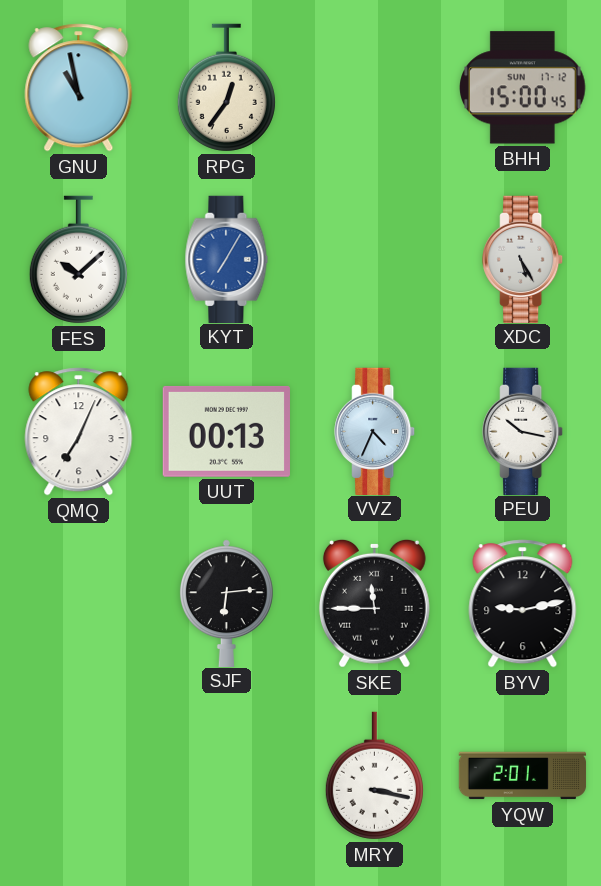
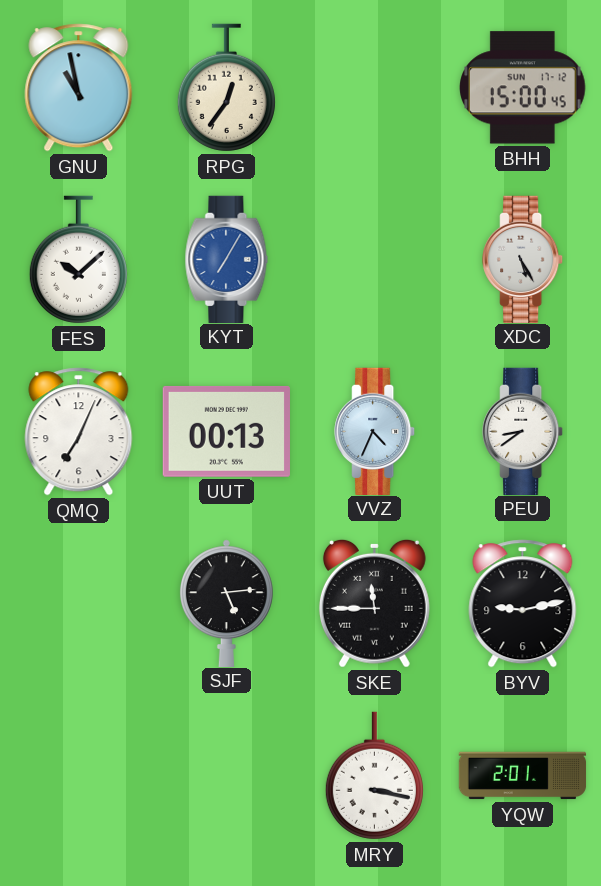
PEU: 10:17 -> 8:39 (523, 431)
SJF: 6:14 -> 5:14 (226, 603)
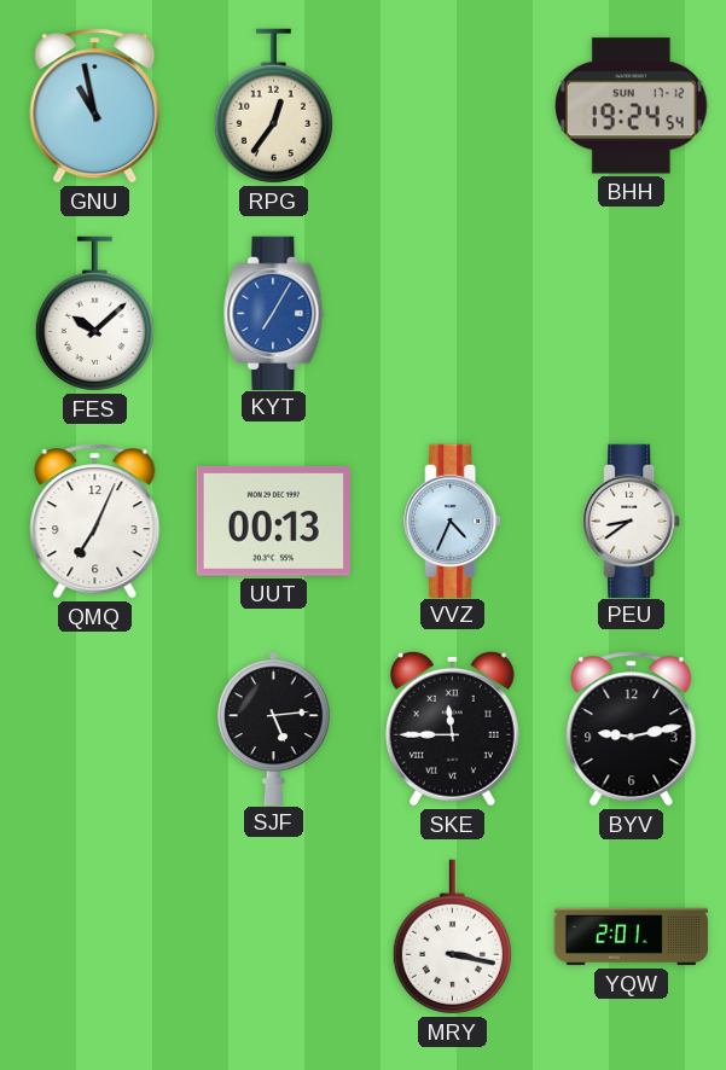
BHH: 15:00 -> 19:24 (632, 106)
XDC: 5:25 -> none (523, 259)
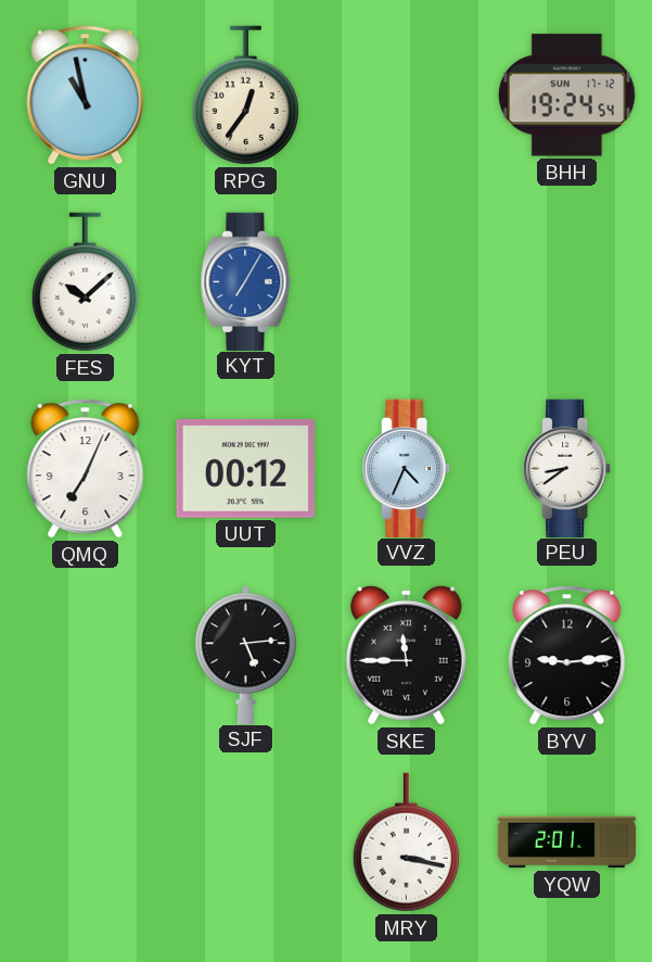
UUT: 00:13 -> 00:12 (245, 468)
BYV: 9:13 -> 9:14 (567, 656)
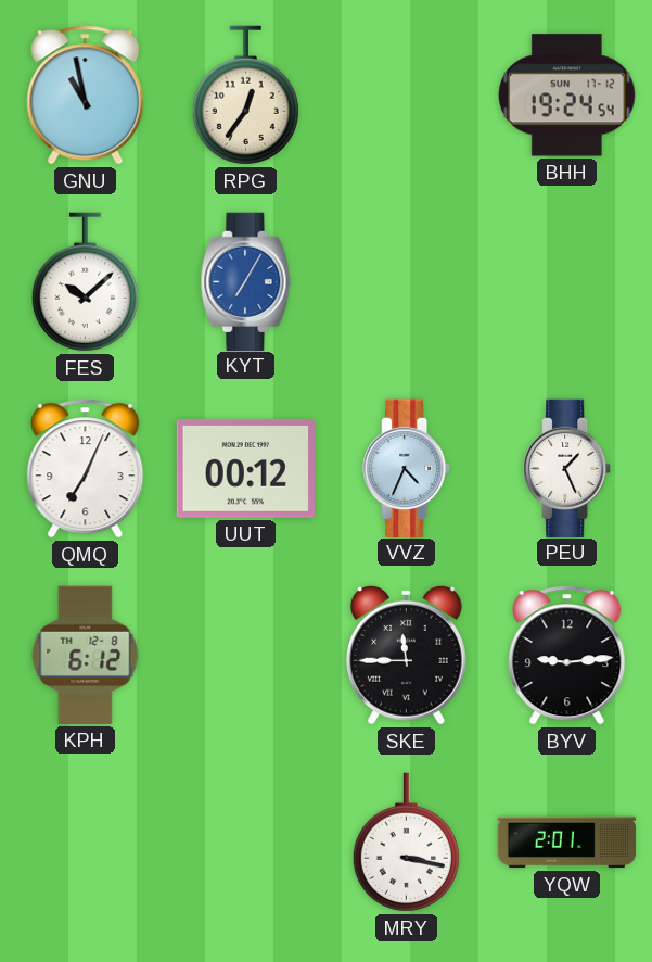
PEU: 8:39 -> 1:26 (567, 468)
KPH: none -> 6:12 (86, 655)
SJF: 5:14 -> none (245, 655)
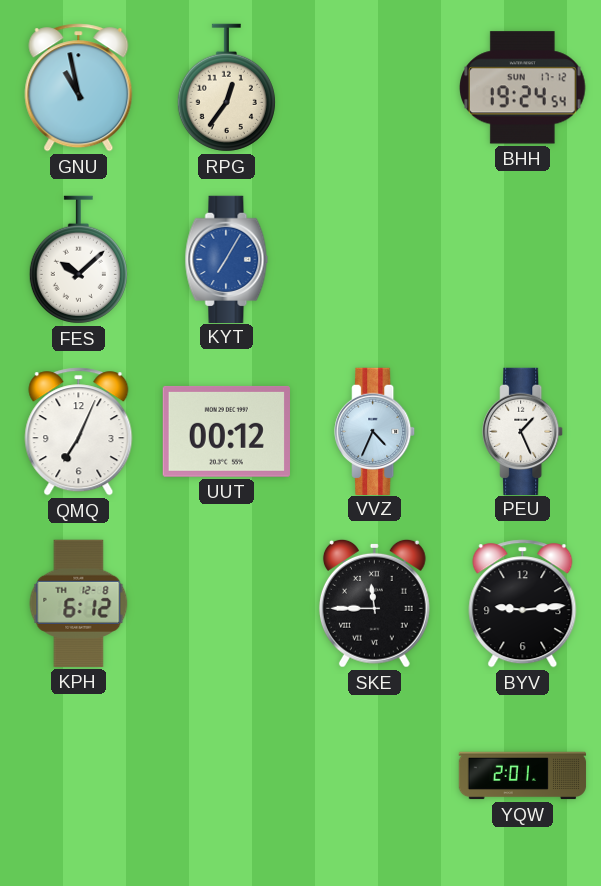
MRY: 3:17 -> none (406, 843)
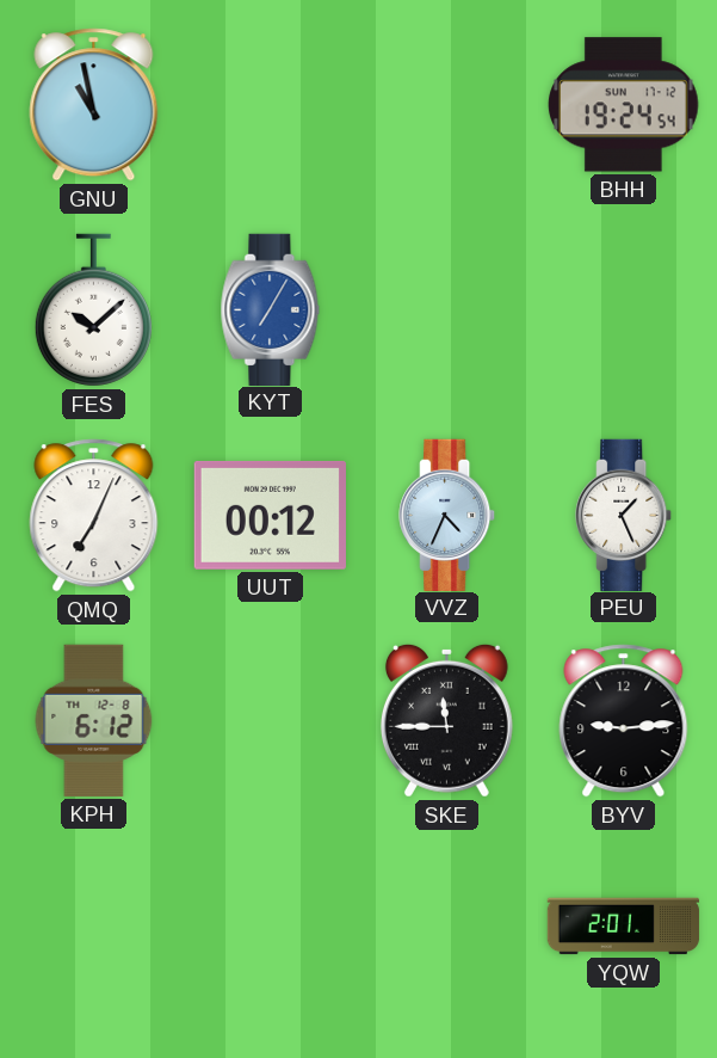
RPG: 12:36 -> none (226, 88)
